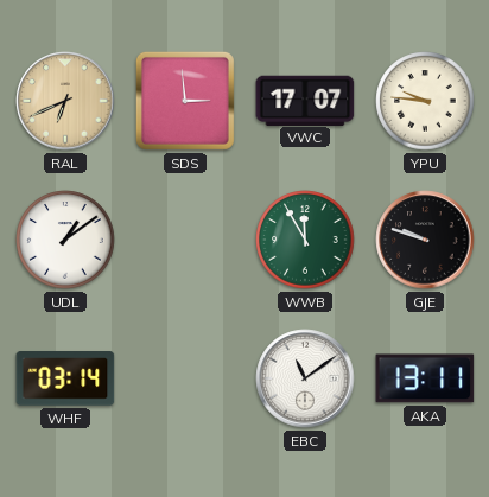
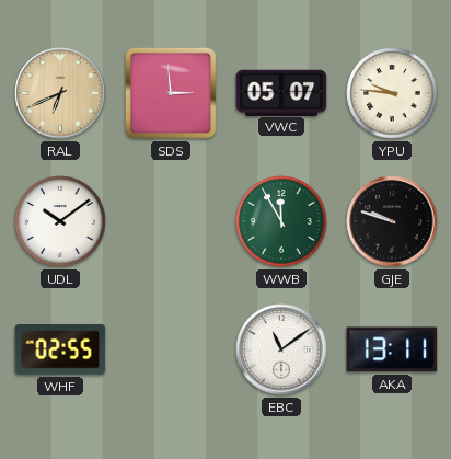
VWC: 17:07 -> 05:07 (281, 92)
UDL: 1:09 -> 10:09 (60, 221)
WHF: 03:14 -> 02:55 (60, 351)
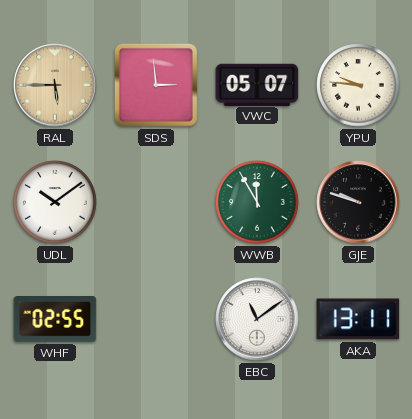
RAL: 6:41 -> 5:45 (55, 85)
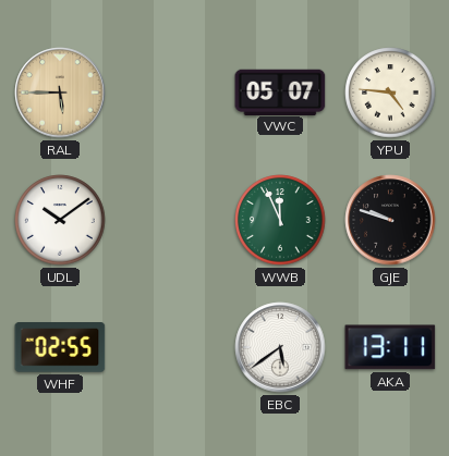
SDS: 2:59 -> none (156, 85)
YPU: 9:46 -> 4:46 (390, 93)
WWB: 11:55 -> 11:56 (280, 220)
EBC: 11:09 -> 5:39 (280, 347)
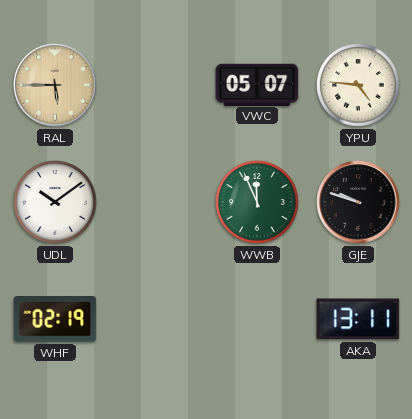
WHF: 02:55 -> 02:19 (55, 320)
EBC: 5:39 -> none (280, 347)
